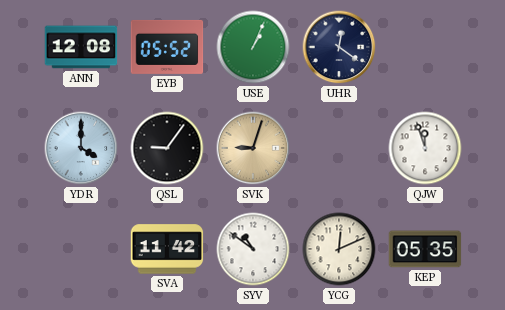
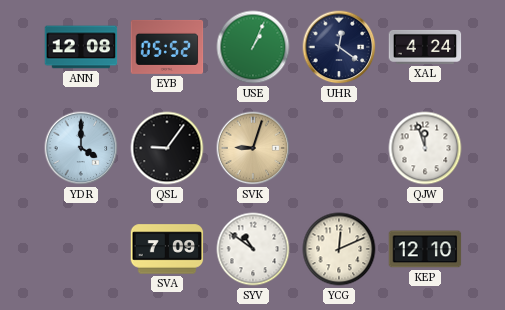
XAL: none -> 4:24 (425, 47)
SVA: 11:42 -> 7:09 (167, 249)
KEP: 05:35 -> 12:10 (425, 249)
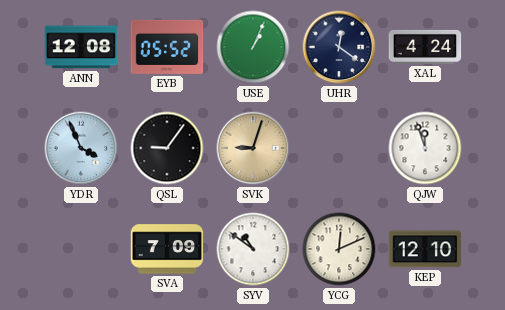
YDR: 4:00 -> 3:56 (81, 148)
